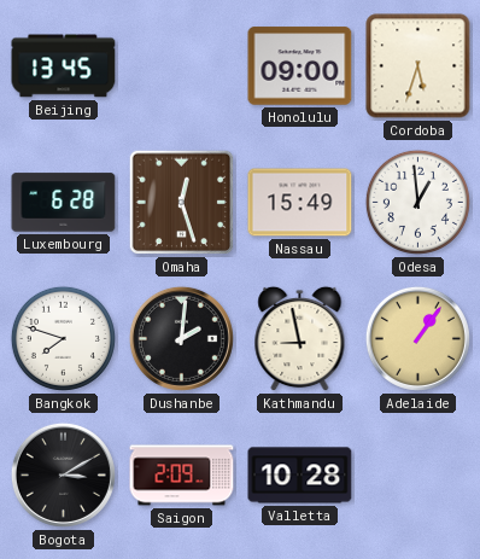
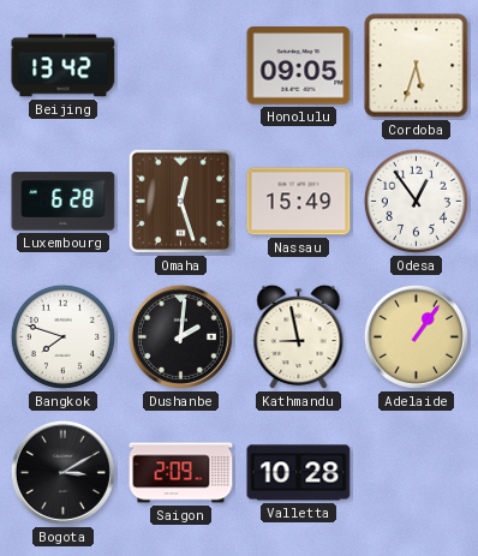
Beijing: 13:45 -> 13:42 (64, 66)
Honolulu: 09:00 -> 09:05 (299, 66)
Odesa: 12:59 -> 12:54 (416, 201)
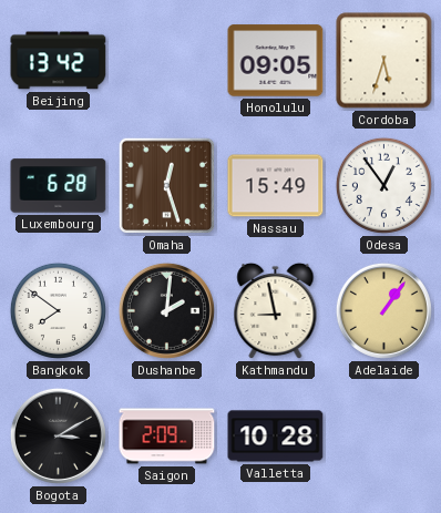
Bangkok: 7:48 -> 7:51 (58, 310)
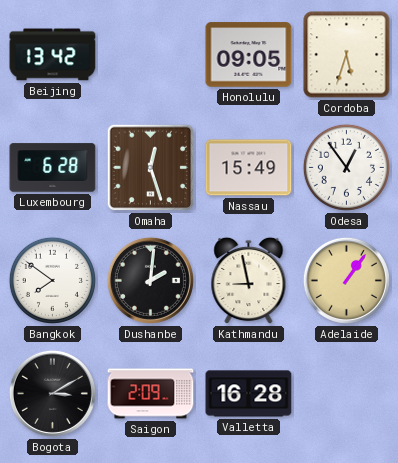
Valletta: 10:28 -> 16:28 (249, 394)
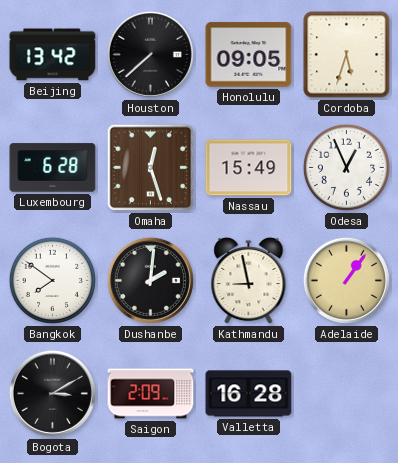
Houston: none -> 7:38 (150, 54)
Odesa: 12:54 -> 12:56 (346, 167)
